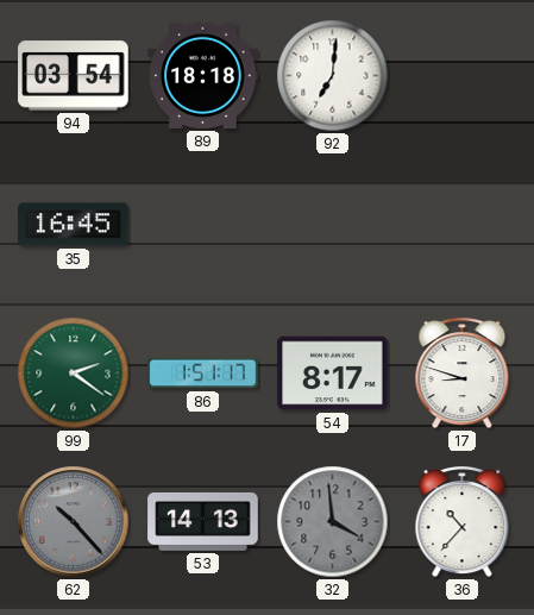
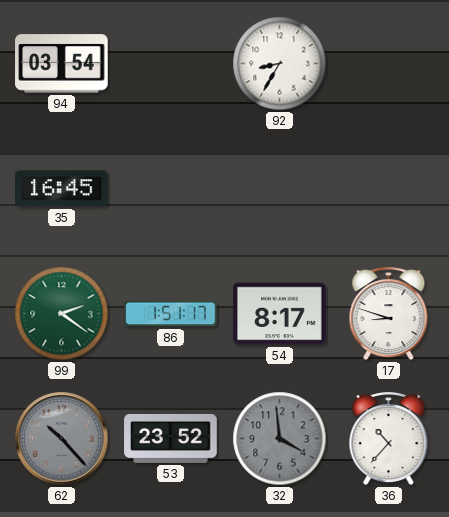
89: 18:18 -> none (203, 75)
92: 7:01 -> 8:35 (280, 64)
53: 14:13 -> 23:52 (171, 438)
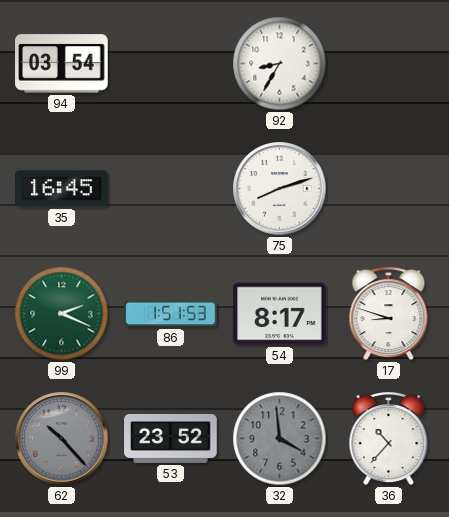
75: none -> 8:12 (280, 189)
99: 2:21 -> 2:19 (62, 314)
86: 1:51:17 -> 1:51:53 (171, 314)
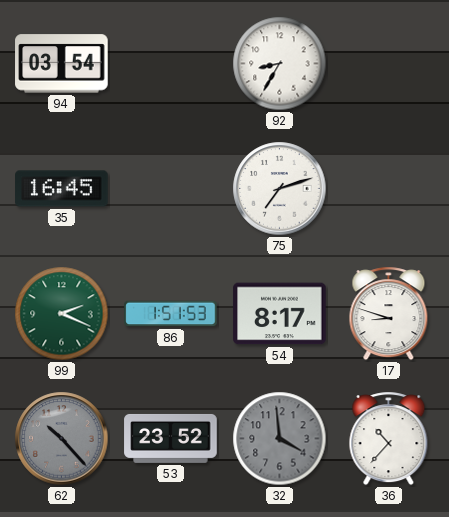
75: 8:12 -> 7:12 (280, 189)
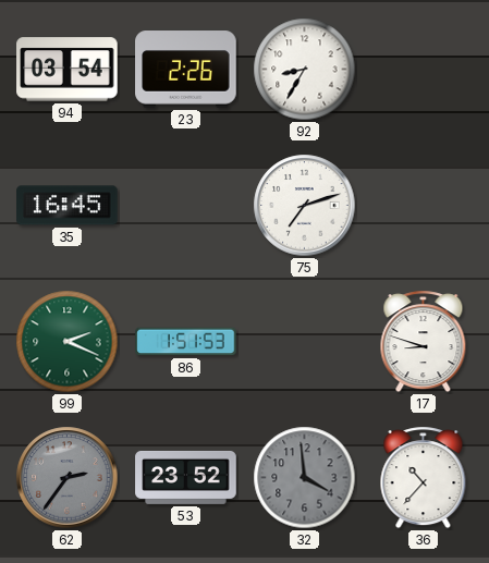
23: none -> 2:26 (186, 70)
54: 8:17 -> none (280, 314)
62: 10:23 -> 2:36 (68, 478)
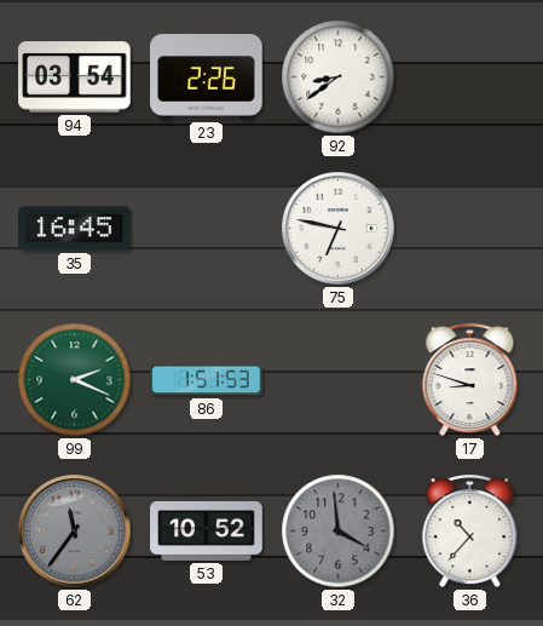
92: 8:35 -> 8:39 (339, 77)
75: 7:12 -> 6:47 (339, 229)
62: 2:36 -> 11:36 (75, 532)
53: 23:52 -> 10:52 (207, 530)
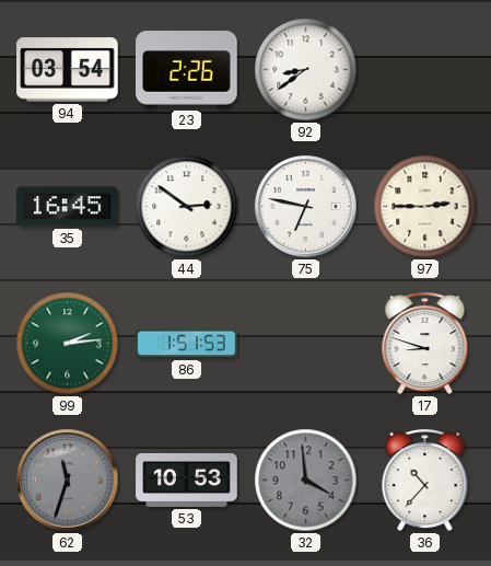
44: none -> 2:51 (187, 207)
97: none -> 2:45 (425, 207)
99: 2:19 -> 2:14 (68, 344)
62: 11:36 -> 11:33 (68, 481)
53: 10:52 -> 10:53 (187, 480)
